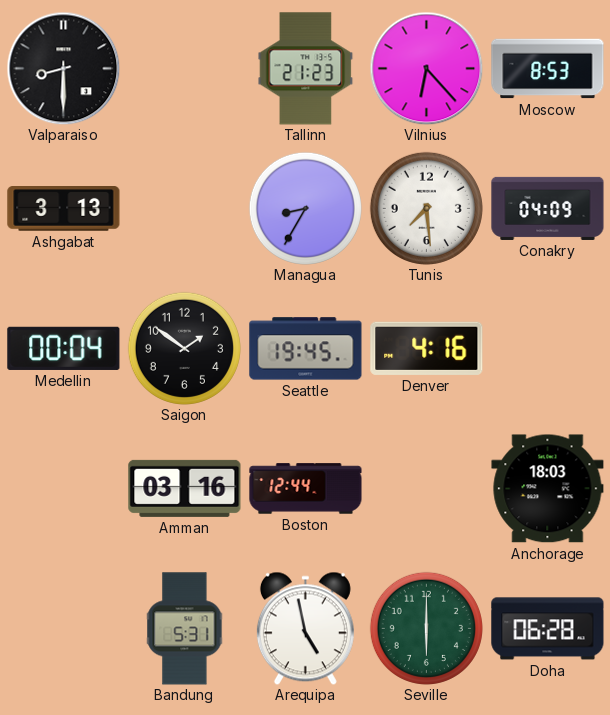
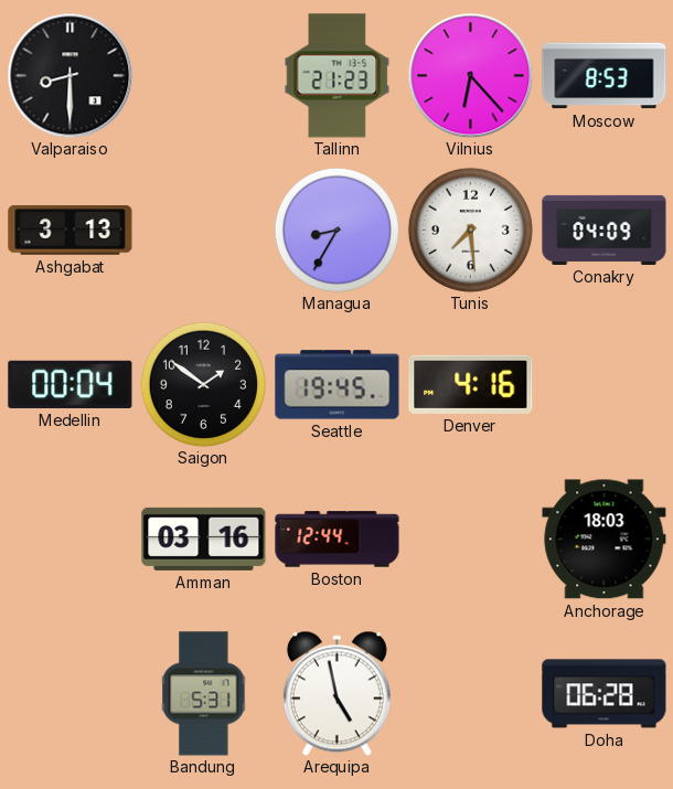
Seville: 6:00 -> none (426, 628)
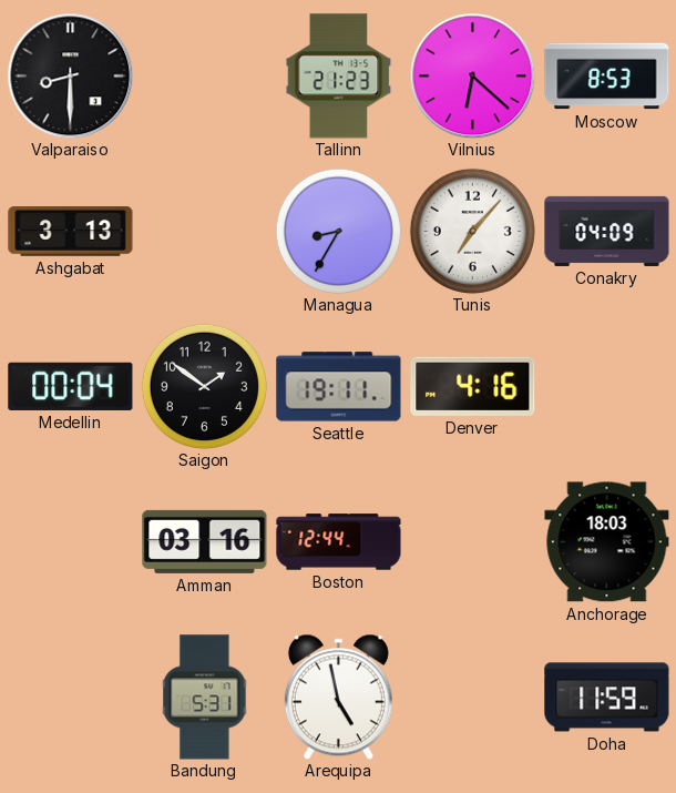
Vilnius: 6:23 -> 6:22 (472, 75)
Tunis: 7:29 -> 7:07 (472, 231)
Seattle: 19:45 -> 19:11 (339, 387)
Doha: 06:28 -> 11:59 (607, 698)
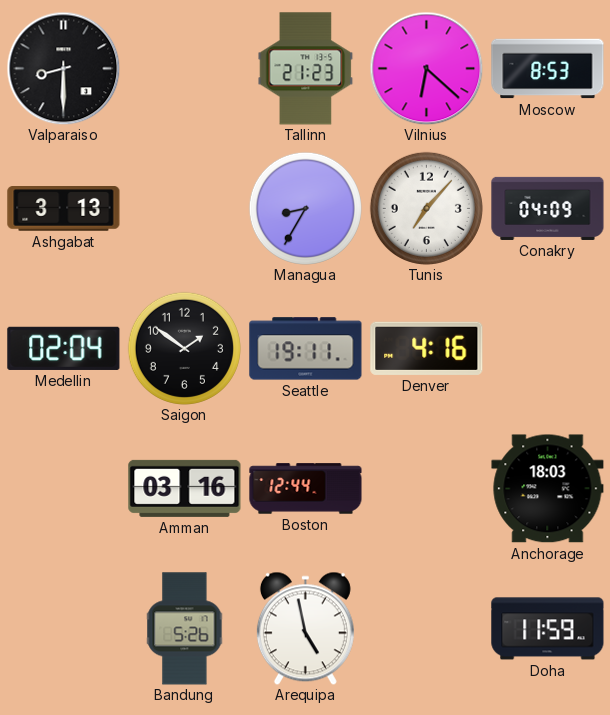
Medellin: 00:04 -> 02:04 (64, 348)
Bandung: 5:31 -> 5:26 (185, 629)
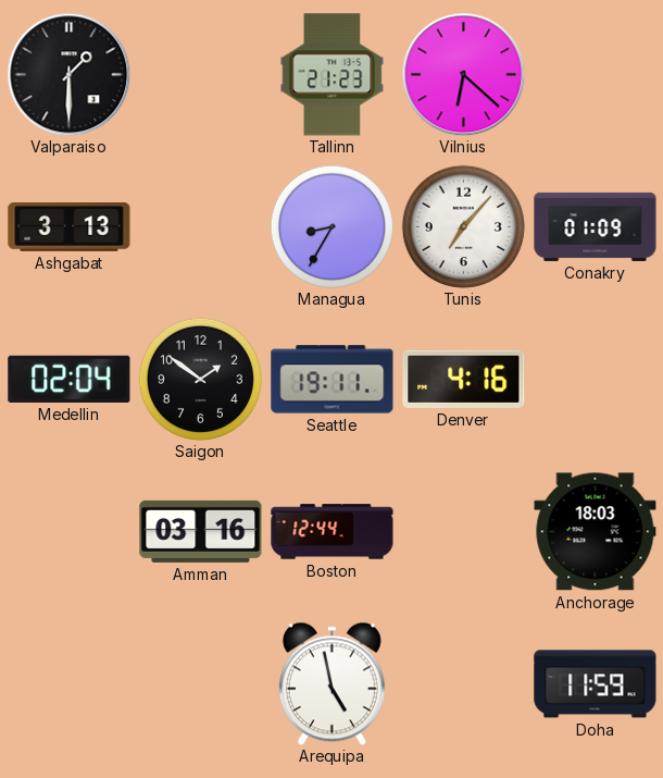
Valparaiso: 8:30 -> 1:30 (68, 74)
Moscow: 8:53 -> none (548, 69)
Conakry: 04:09 -> 01:09 (596, 226)
Bandung: 5:26 -> none (185, 629)
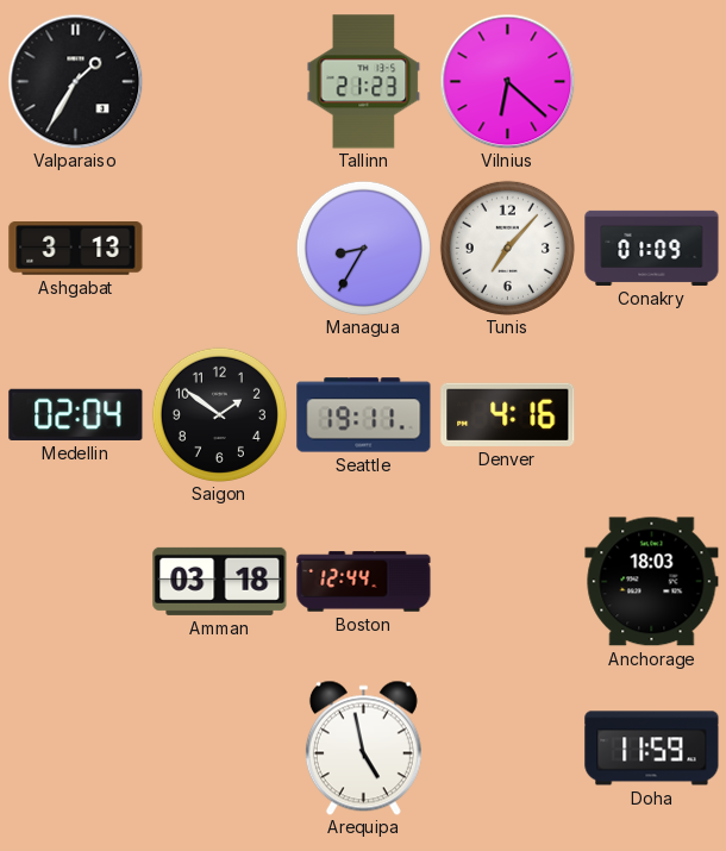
Valparaiso: 1:30 -> 1:35 (75, 81)
Amman: 03:16 -> 03:18 (220, 581)
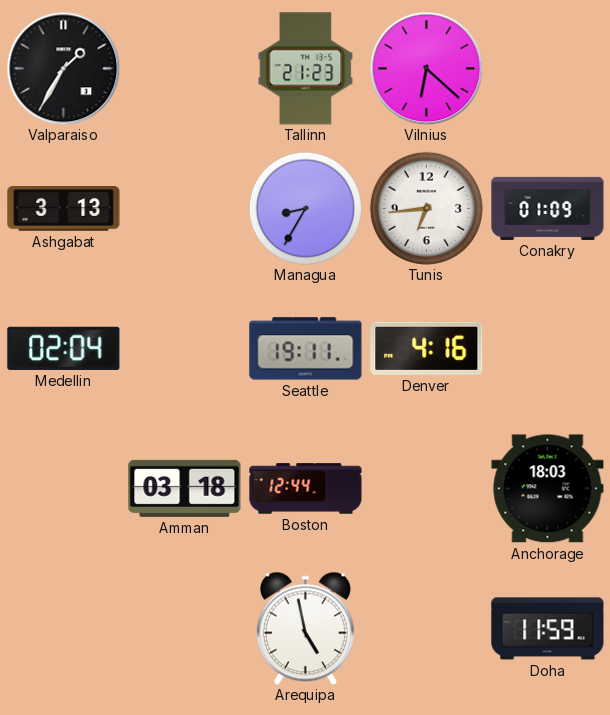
Tunis: 7:07 -> 6:44 (426, 208)
Saigon: 1:51 -> none (219, 414)
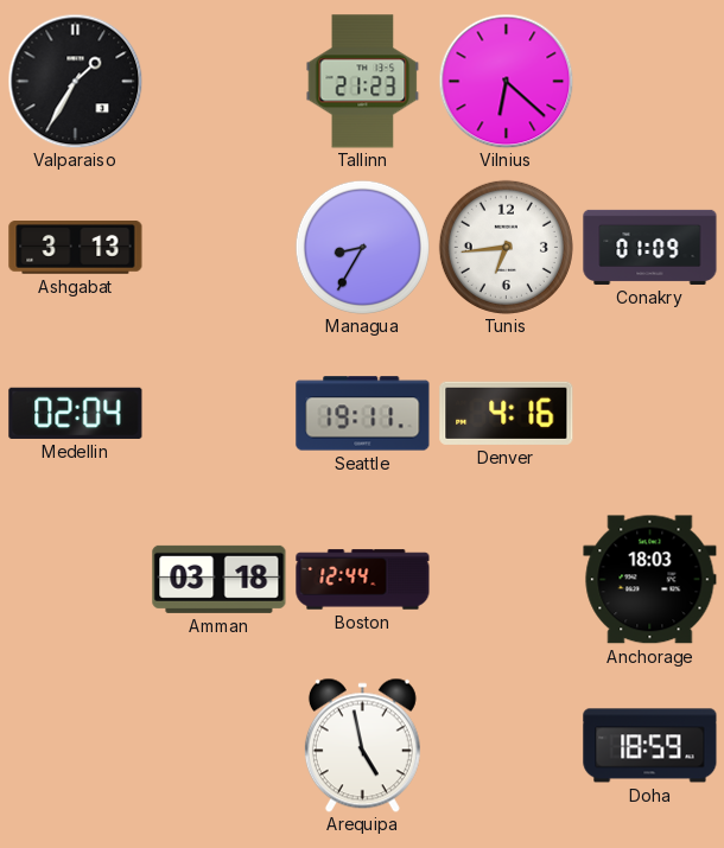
Doha: 11:59 -> 18:59 (650, 746)
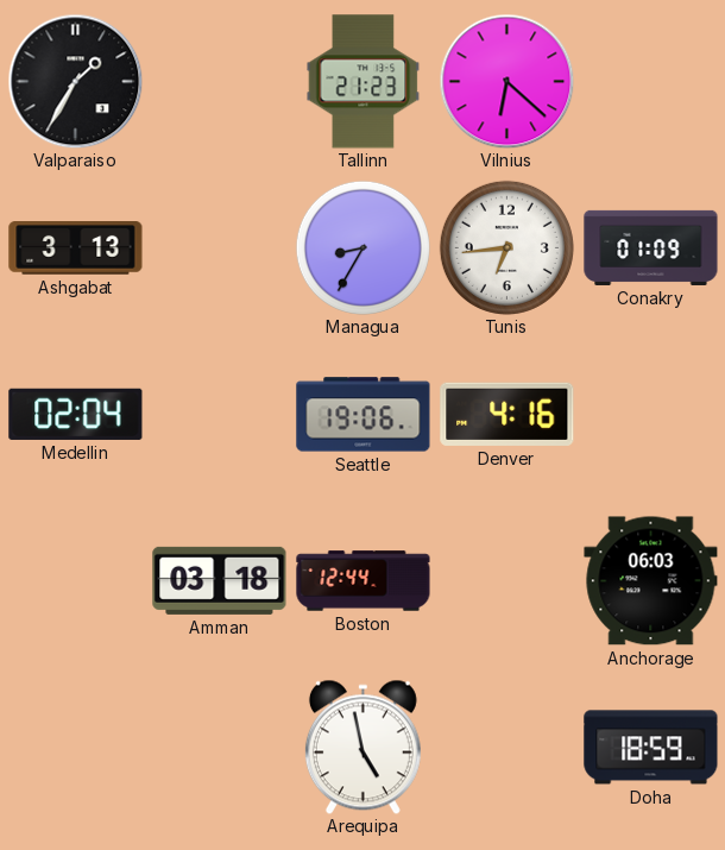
Seattle: 19:11 -> 19:06 (364, 415)
Anchorage: 18:03 -> 06:03 (651, 581)
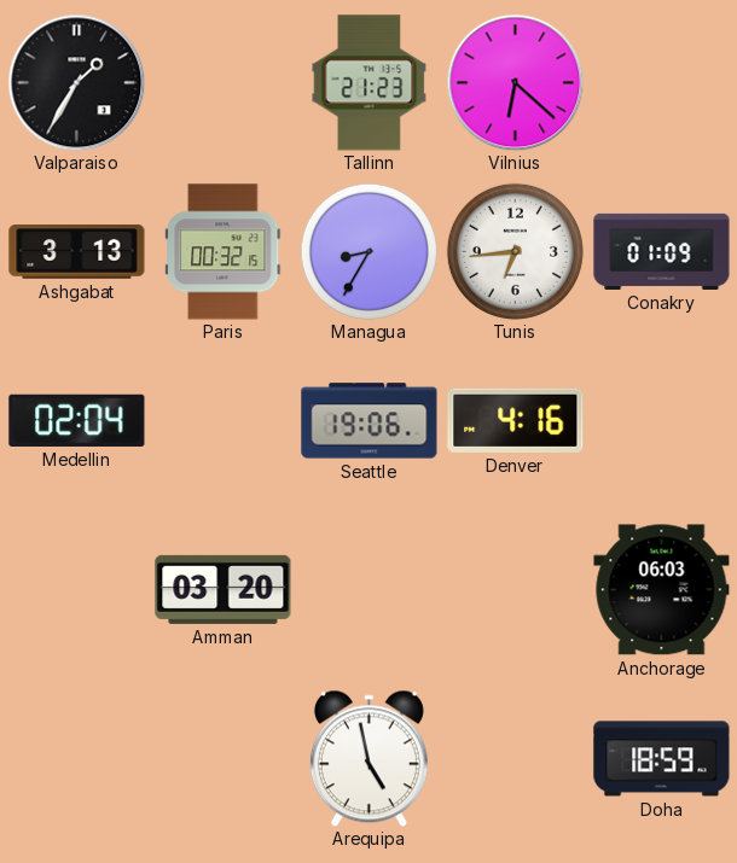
Paris: none -> 00:32 (224, 252)
Amman: 03:18 -> 03:20 (224, 589)
Boston: 12:44 -> none (364, 581)
